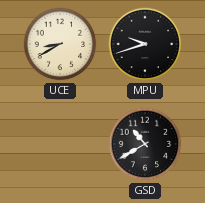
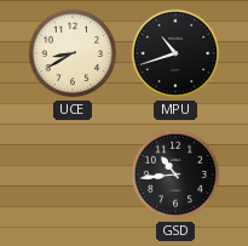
MPU: 9:42 -> 10:42 (175, 53)
GSD: 10:40 -> 10:44 (175, 175)
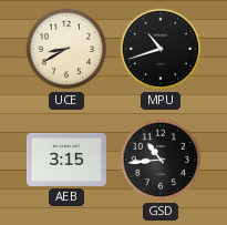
AEB: none -> 3:15 (66, 160)
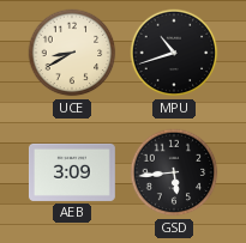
AEB: 3:15 -> 3:09 (72, 172)
GSD: 10:44 -> 5:44 (174, 172)
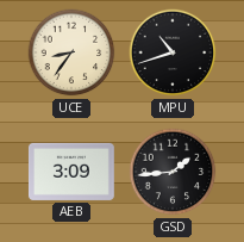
UCE: 8:40 -> 8:36 (71, 52)
GSD: 5:44 -> 1:44 (173, 172)
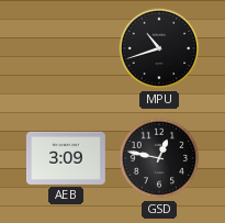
UCE: 8:36 -> none (71, 52)
GSD: 1:44 -> 12:47 (159, 158)
